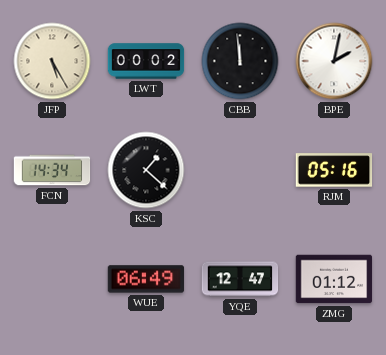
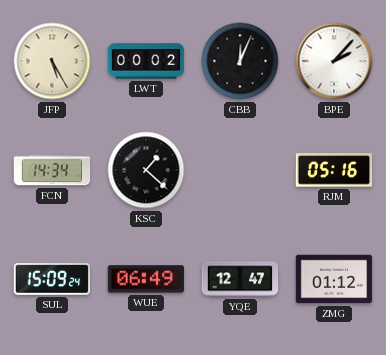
CBB: 11:59 -> 12:04 (240, 61)
BPE: 2:02 -> 2:07 (334, 61)
SUL: none -> 15:09 (52, 280)
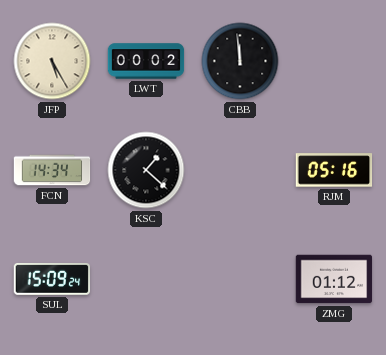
CBB: 12:04 -> 11:59 (240, 61)
BPE: 2:07 -> none (334, 61)
WUE: 06:49 -> none (146, 279)
YQE: 12:47 -> none (240, 279)
